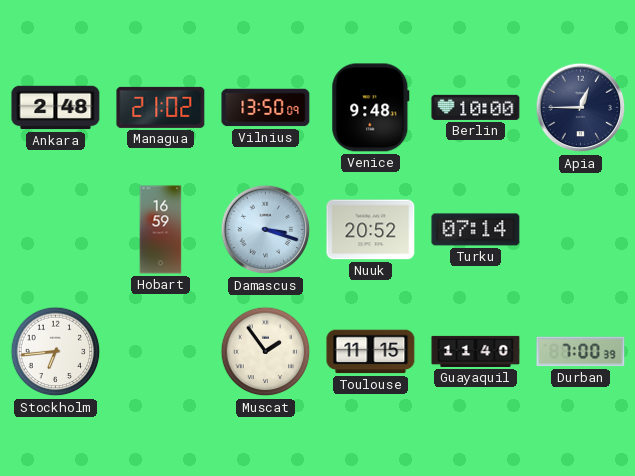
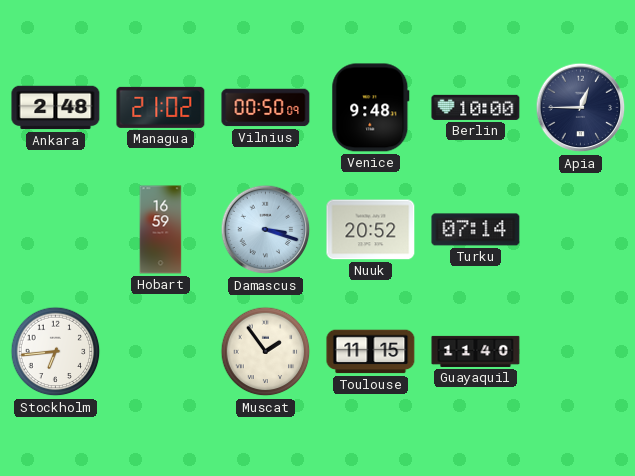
Vilnius: 13:50 -> 00:50 (266, 108)
Durban: 7:00 -> none (581, 352)
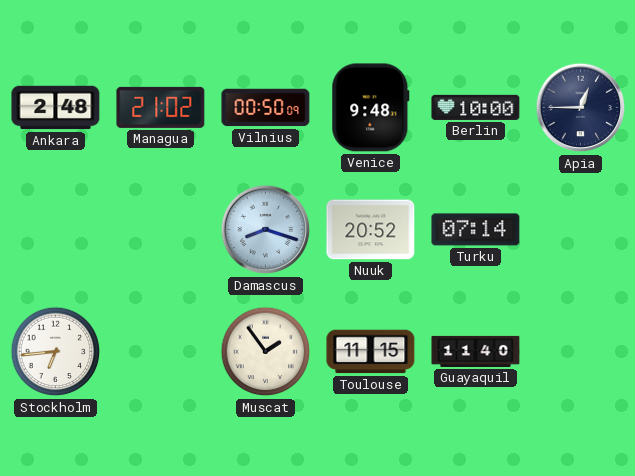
Hobart: 16:59 -> none (161, 230)
Damascus: 3:18 -> 8:18 (266, 230)
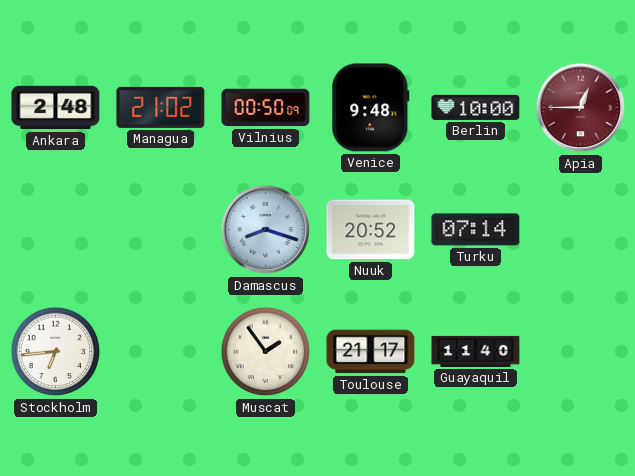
Apia dial: navy -> burgundy (581, 108)
Toulouse: 11:15 -> 21:17 (371, 352)
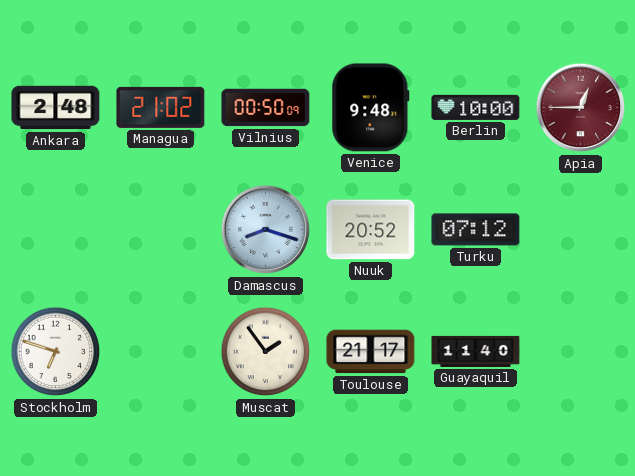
Turku: 07:14 -> 07:12 (476, 230)
Stockholm: 6:44 -> 6:48 (56, 352)
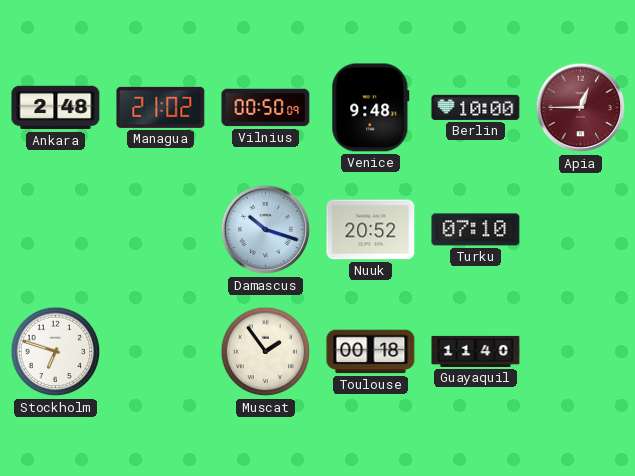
Damascus: 8:18 -> 10:18 (266, 230)
Turku: 07:12 -> 07:10 (476, 230)
Toulouse: 21:17 -> 00:18 (371, 352)
